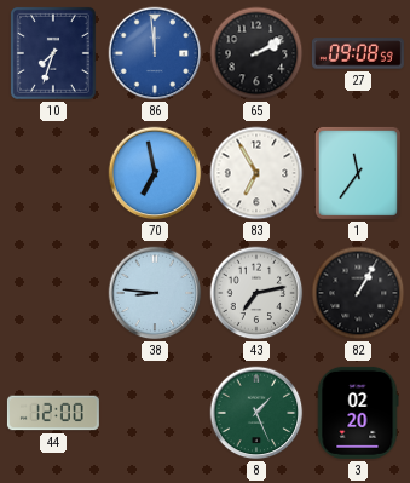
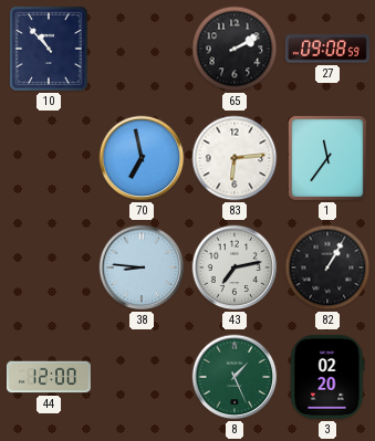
10: 7:33 -> 10:53 (49, 49)
86: 11:59 -> none (155, 53)
83: 6:55 -> 6:14 (235, 158)
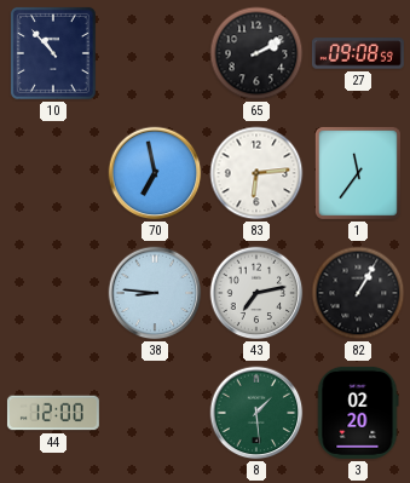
8: 1:26 -> 1:29 (256, 413)
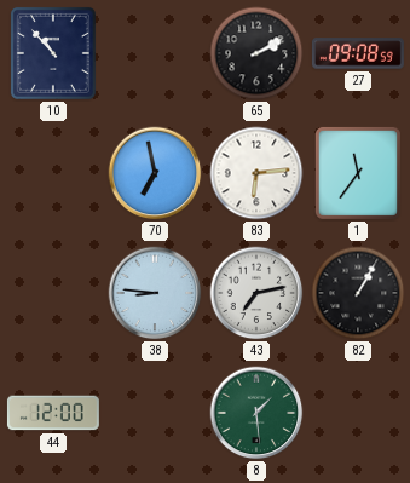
3: 02:20 -> none (358, 413)
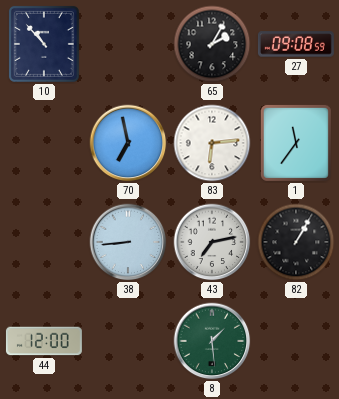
65: 2:10 -> 2:05 (212, 44)
38: 8:46 -> 8:44 (128, 242)
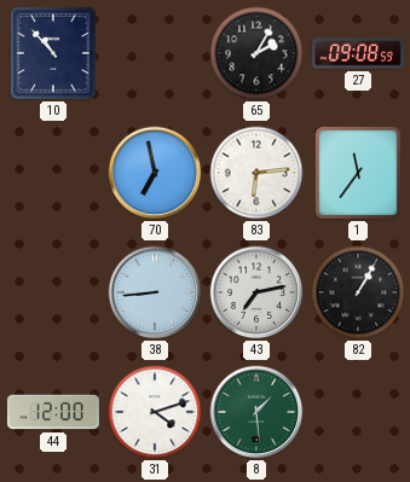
31: none -> 4:12 (155, 412)
